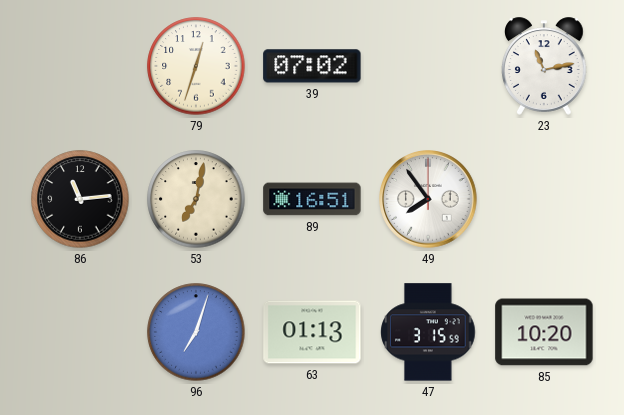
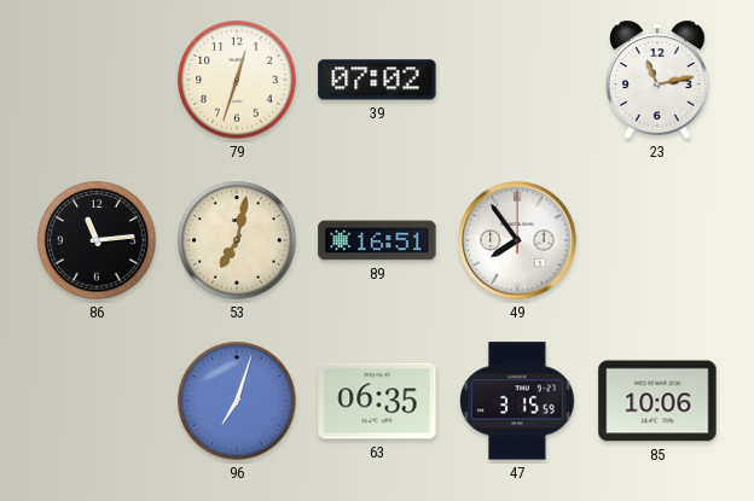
63: 01:13 -> 06:35 (377, 401)
85: 10:20 -> 10:06 (657, 401)
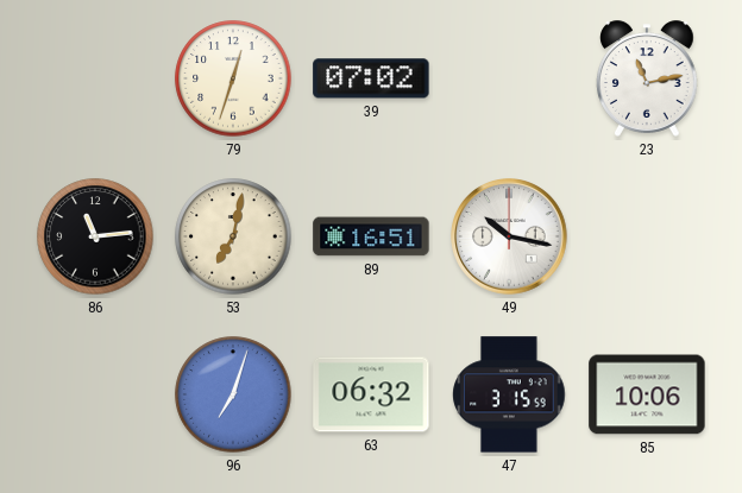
49: 7:54 -> 10:17 (509, 236)
63: 06:35 -> 06:32 (371, 394)
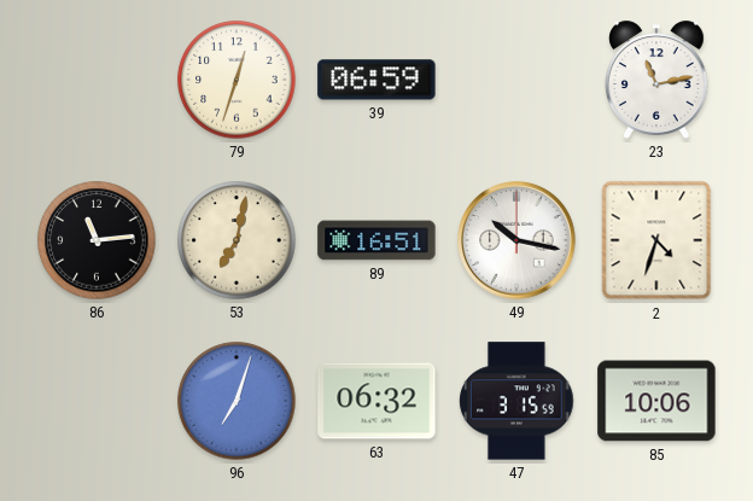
39: 07:02 -> 06:59 (376, 80)
2: none -> 4:33 (656, 240)
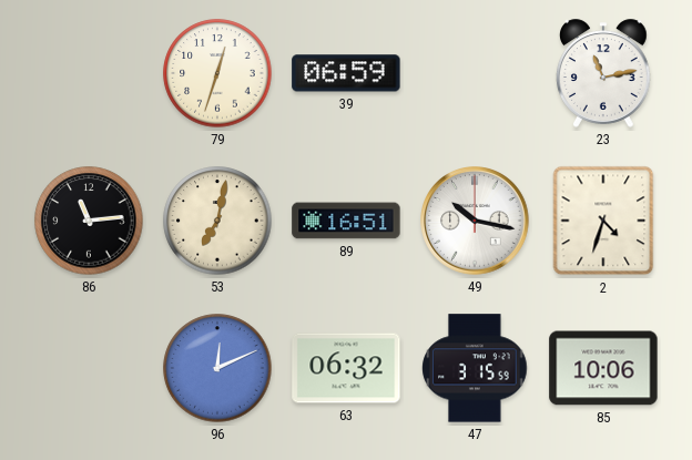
96: 7:03 -> 12:11 (217, 368)
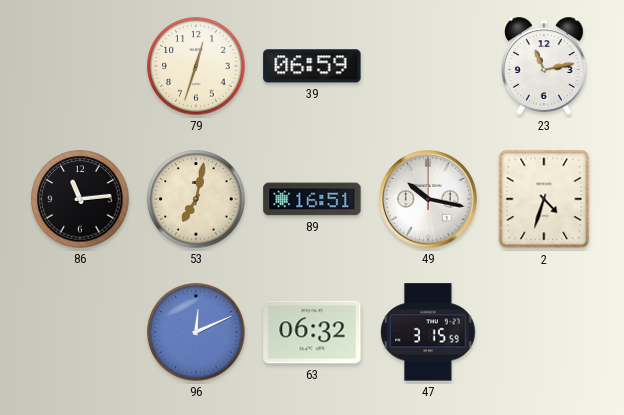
85: 10:06 -> none (603, 368)
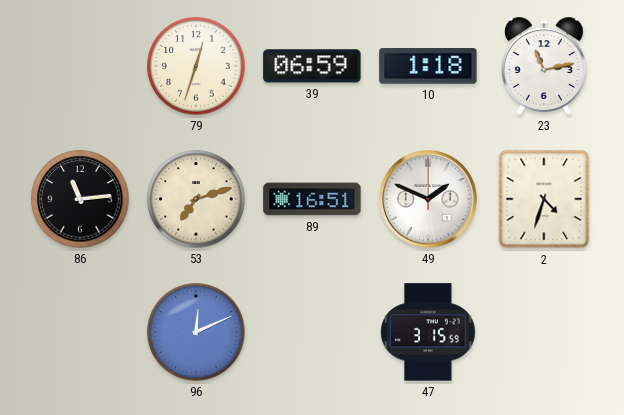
10: none -> 1:18 (428, 66)
53: 7:02 -> 7:12 (196, 199)
49: 10:17 -> 1:49 (428, 199)
63: 06:32 -> none (312, 332)
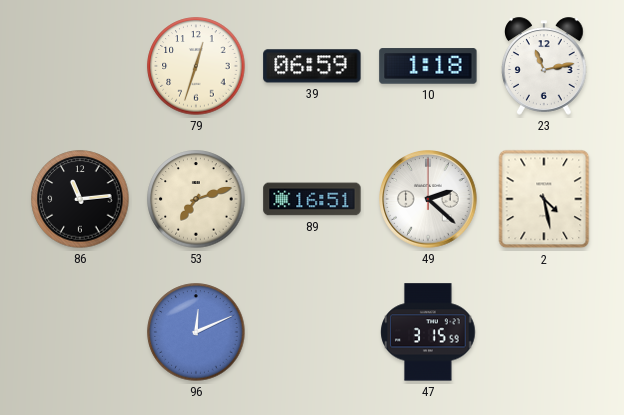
49: 1:49 -> 2:22 (428, 199)
2: 4:33 -> 4:28 (544, 199)
